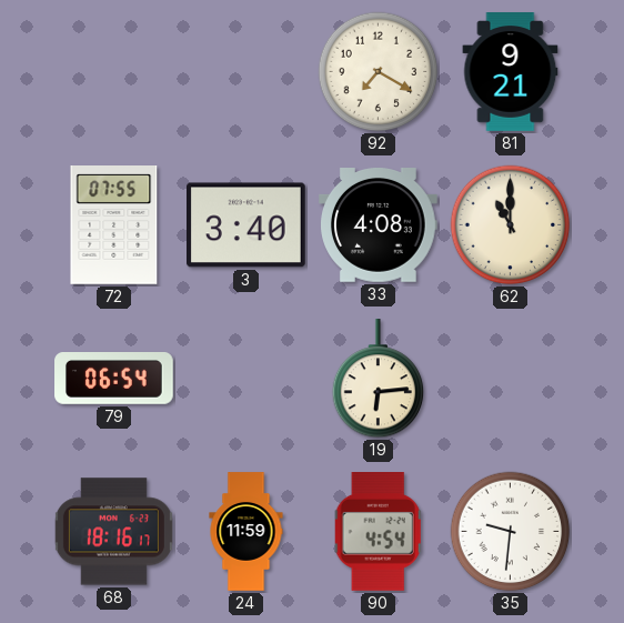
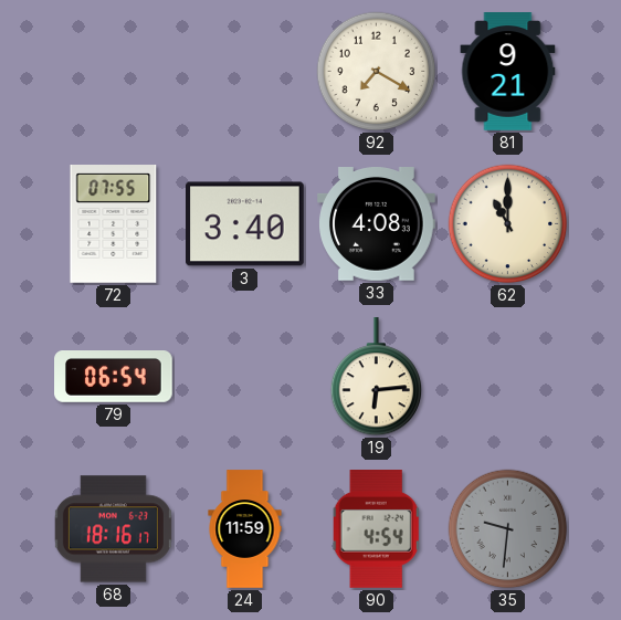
35 dial: white -> grey (508, 529)
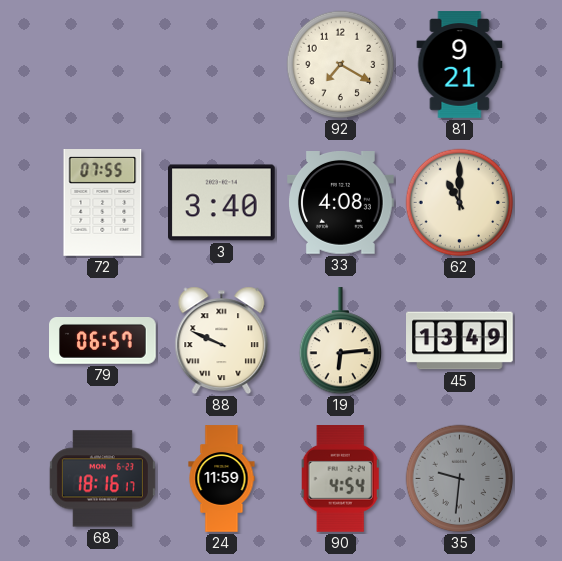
79: 06:54 -> 06:57 (103, 341)
88: none -> 9:49 (222, 341)
45: none -> 13:49 (460, 341)
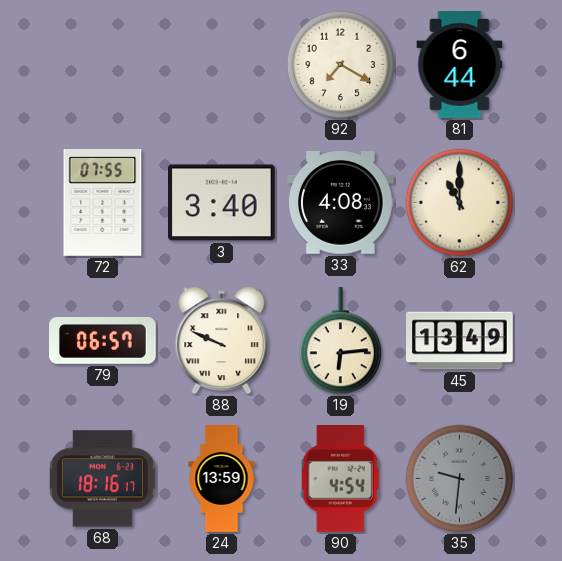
81: 9:21 -> 6:44 (460, 65)
24: 11:59 -> 13:59 (222, 479)
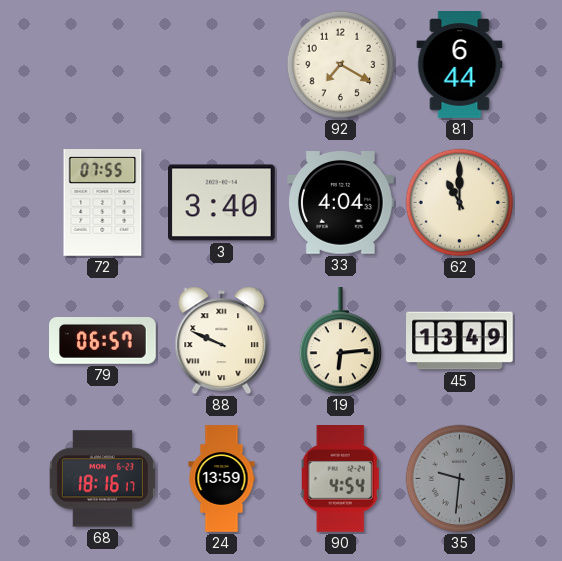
33: 4:08 -> 4:04 (341, 203)
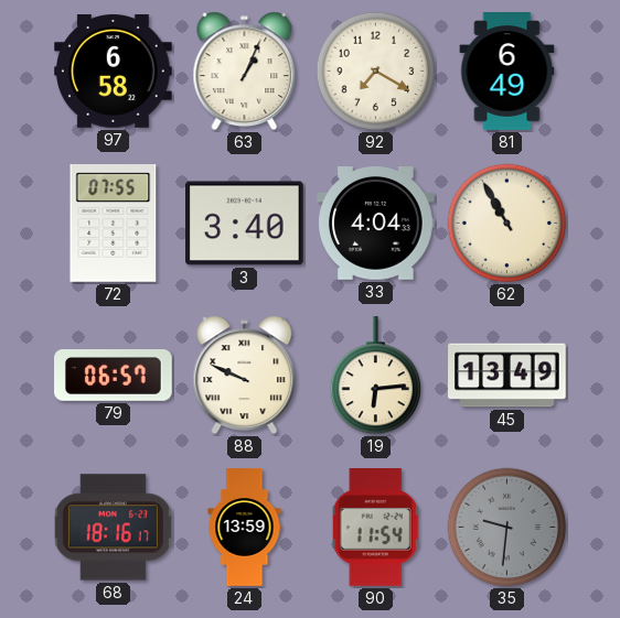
97: none -> 6:58 (114, 72)
63: none -> 1:04 (245, 72)
81: 6:44 -> 6:49 (507, 72)
62: 11:00 -> 10:55 (507, 224)
90: 4:54 -> 11:54 (375, 528)
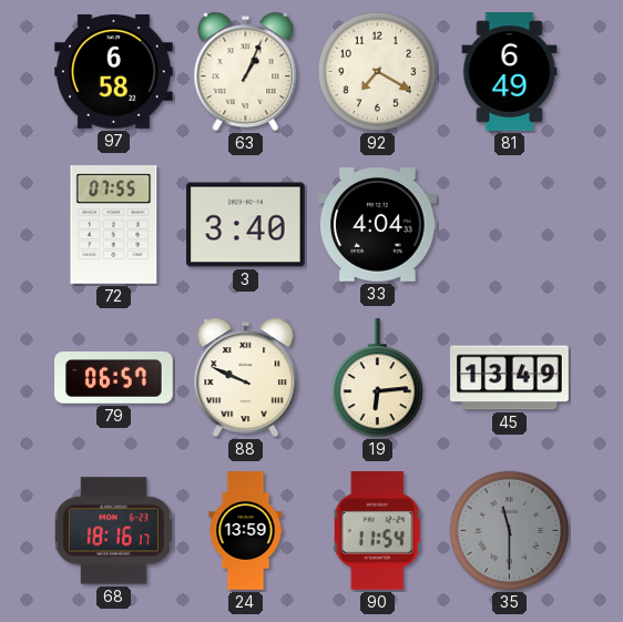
62: 10:55 -> none (507, 224)
35: 9:31 -> 11:30 (510, 531)
